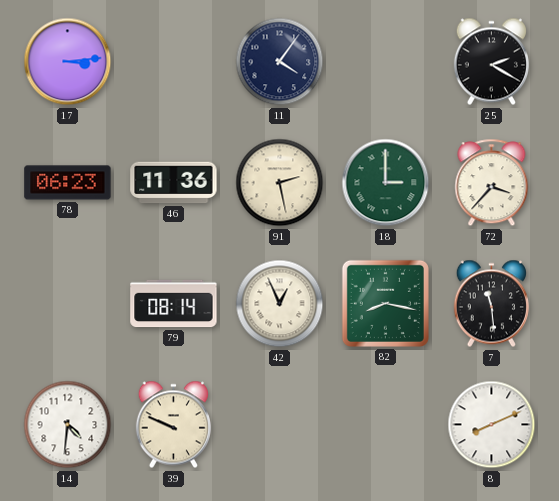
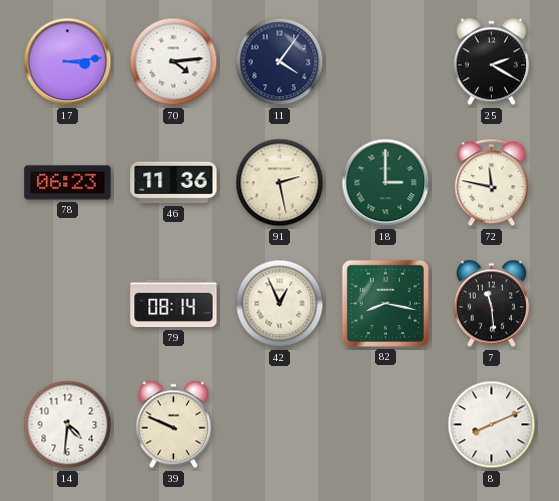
70: none -> 4:14 (174, 62)
72: 3:37 -> 11:47 (492, 183)
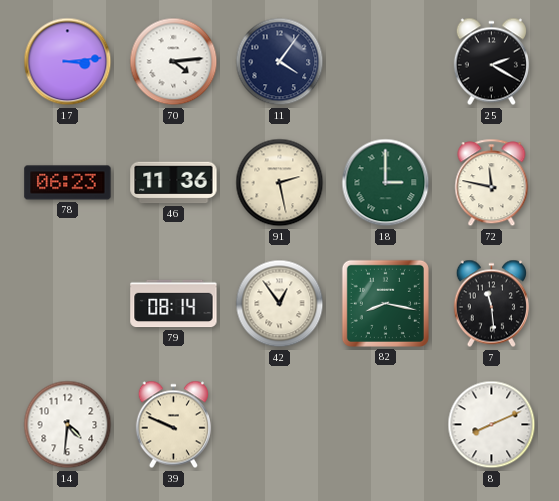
42: 12:56 -> 12:54 (280, 304)
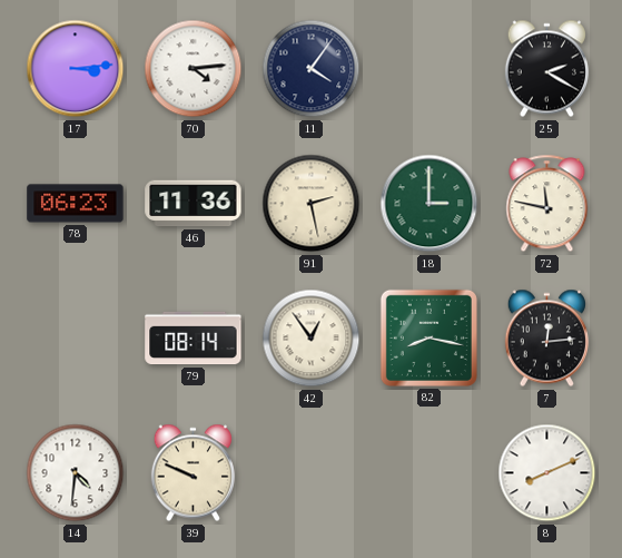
7: 11:29 -> 12:14 (546, 339)
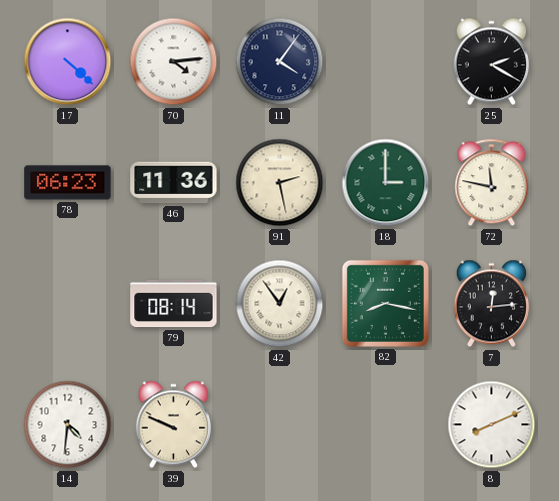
17: 3:14 -> 4:22 (68, 62)
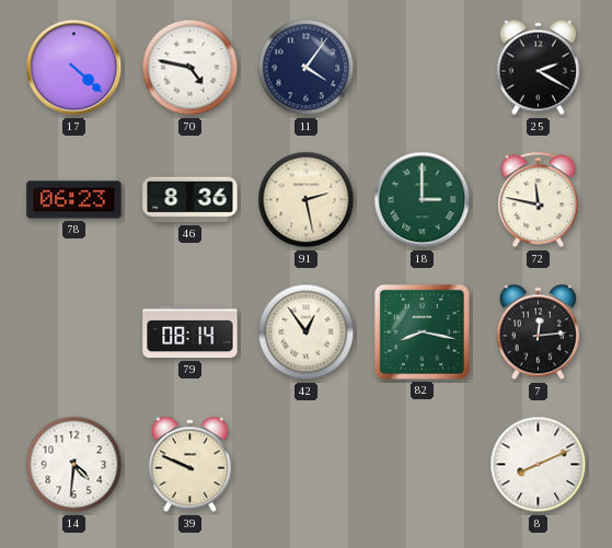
70: 4:14 -> 4:47 (190, 68)
46: 11:36 -> 8:36 (190, 200)
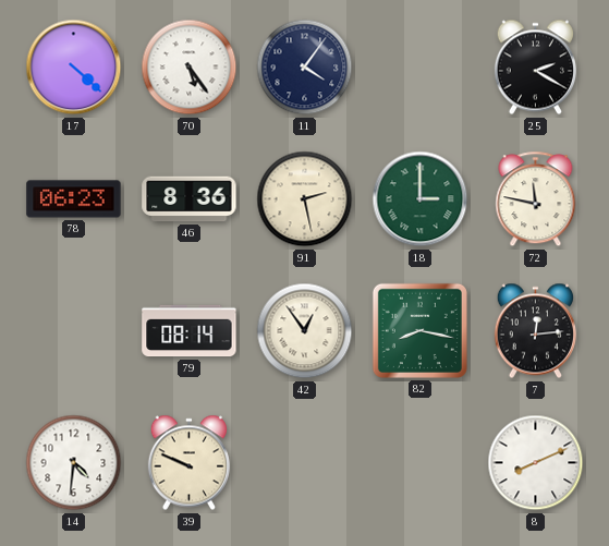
70: 4:47 -> 5:24 (190, 68)
